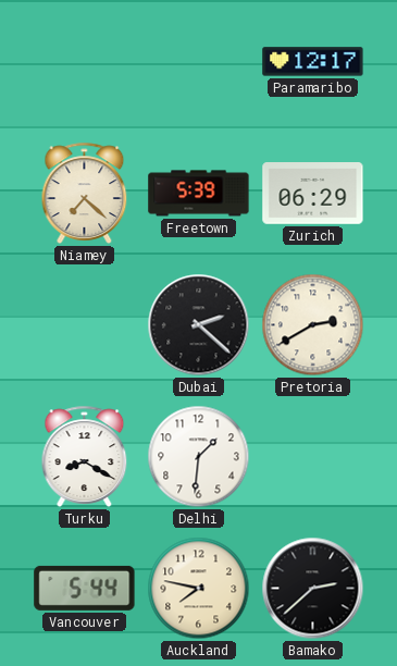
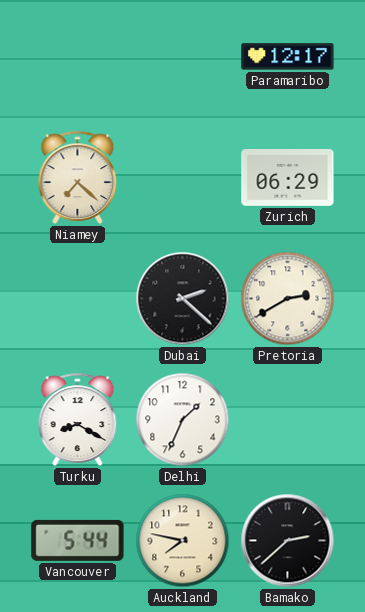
Freetown: 5:39 -> none (199, 194)
Delhi: 1:31 -> 1:34 (183, 420)
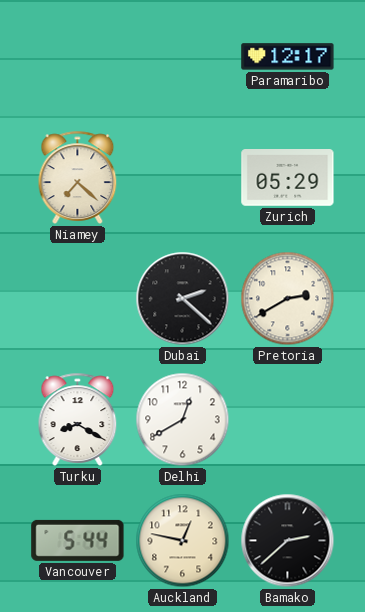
Zurich: 06:29 -> 05:29 (288, 178)
Delhi: 1:34 -> 12:40 (183, 420)
Auckland: 7:47 -> 12:47 (183, 541)
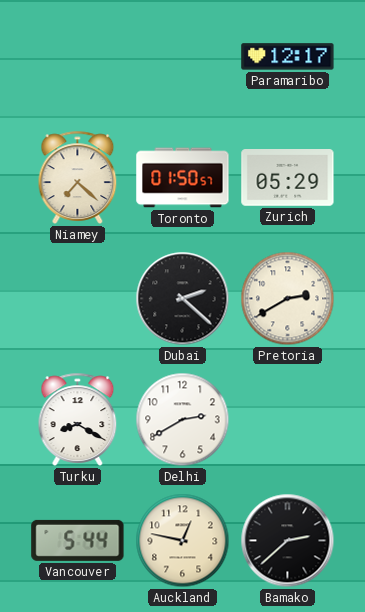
Toronto: none -> 01:50 (183, 178)
Delhi: 12:40 -> 2:40 (183, 420)
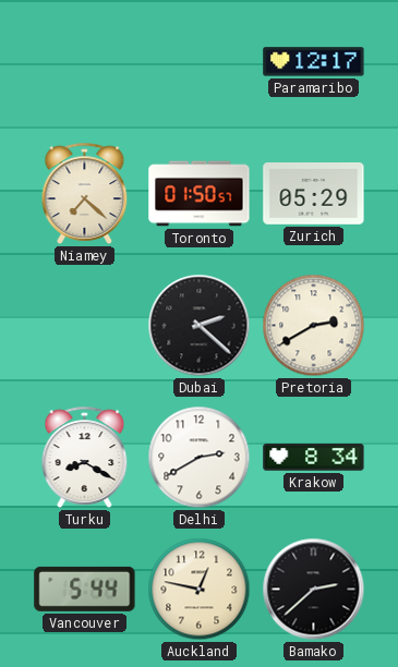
Krakow: none -> 8:34 (314, 458)
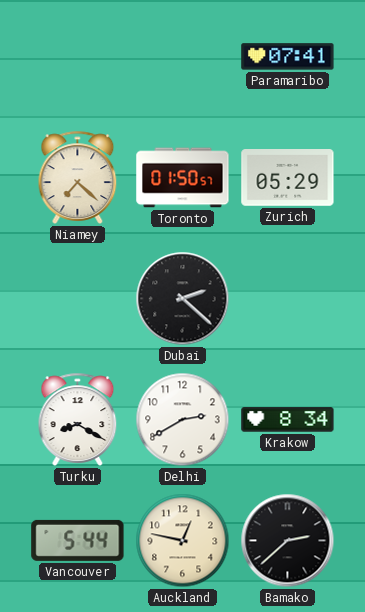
Paramaribo: 12:17 -> 07:41 (288, 57)
Pretoria: 2:40 -> none (314, 326)
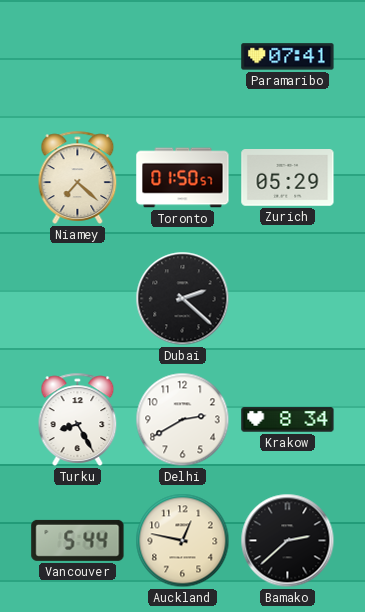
Turku: 8:20 -> 8:25 (78, 419)
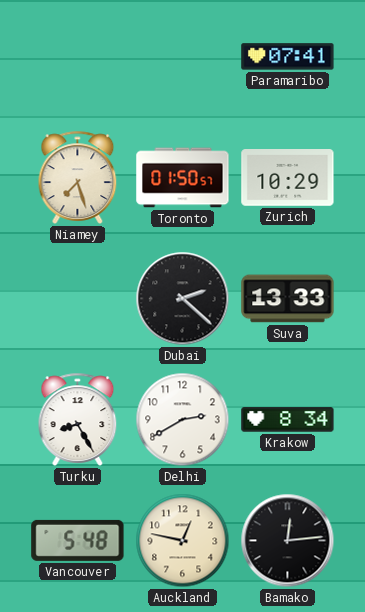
Niamey: 7:22 -> 7:27 (78, 177)
Zurich: 05:29 -> 10:29 (288, 178)
Suva: none -> 13:33 (288, 299)
Vancouver: 5:44 -> 5:48 (78, 540)
Bamako: 2:38 -> 12:14 (288, 541)
